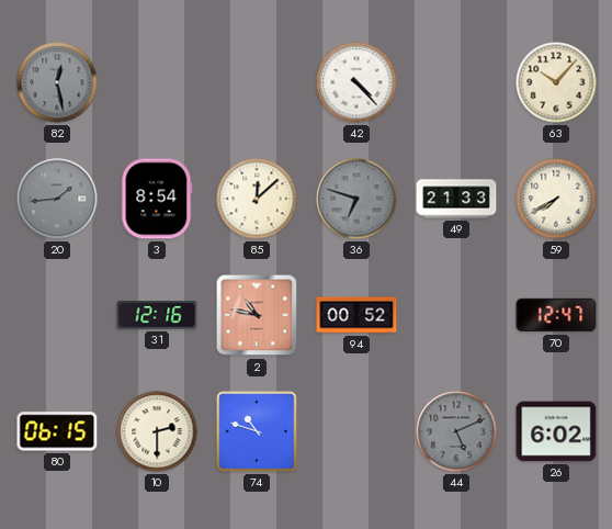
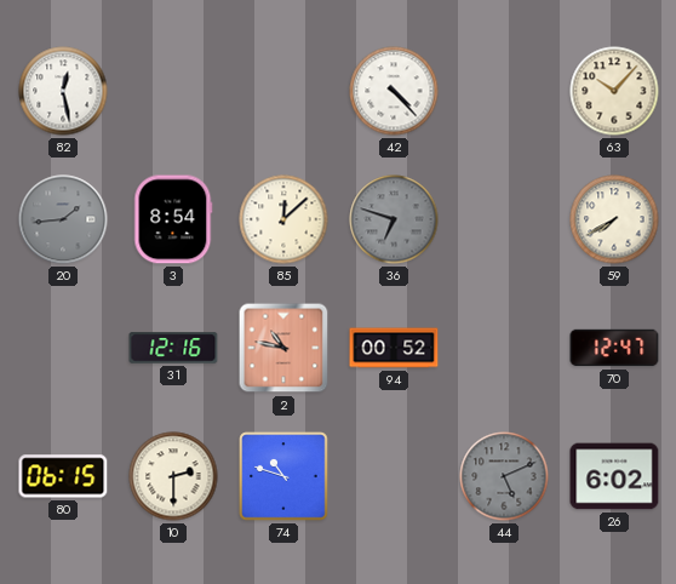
82 dial: grey -> white (63, 91)
49: 21:33 -> none (456, 199)
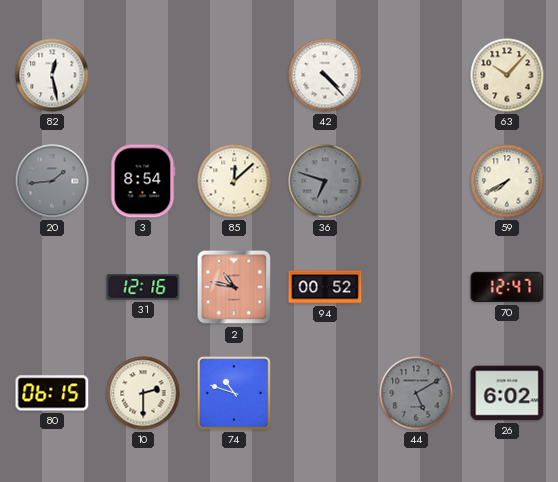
44: 5:11 -> 5:10 (416, 393)
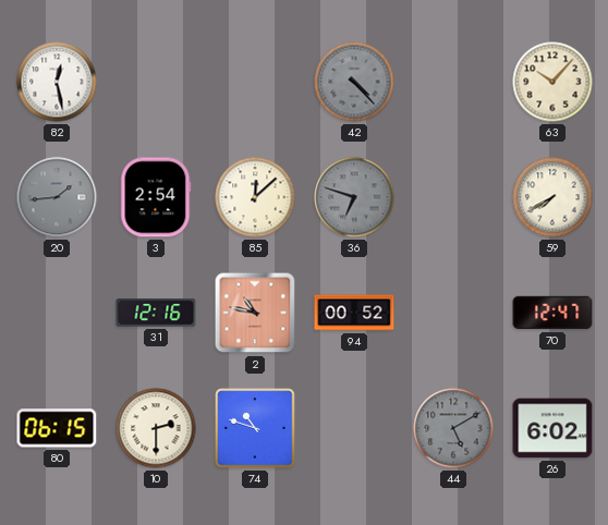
42 dial: white -> grey (354, 82)
3: 8:54 -> 2:54 (156, 197)
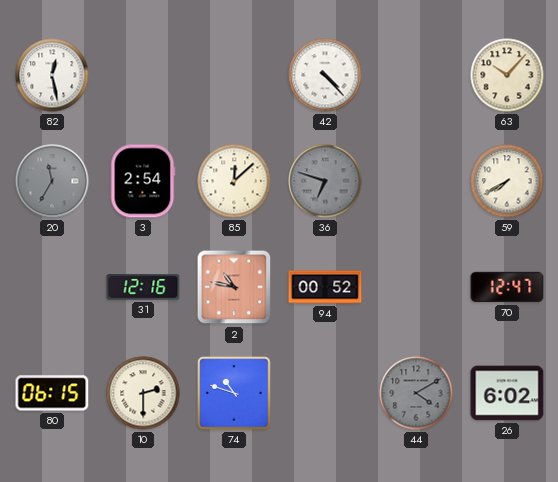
42 dial: grey -> white (325, 75)
20: 1:44 -> 11:35 (52, 181)
44: 5:10 -> 4:10 (416, 393)
